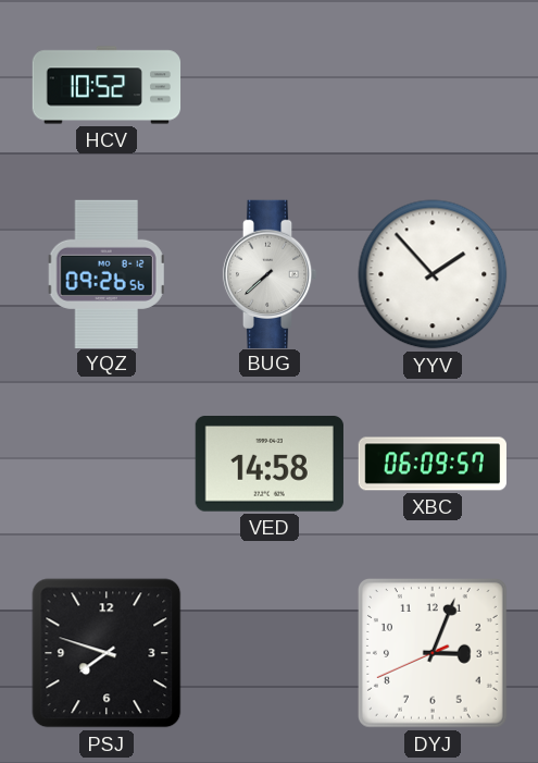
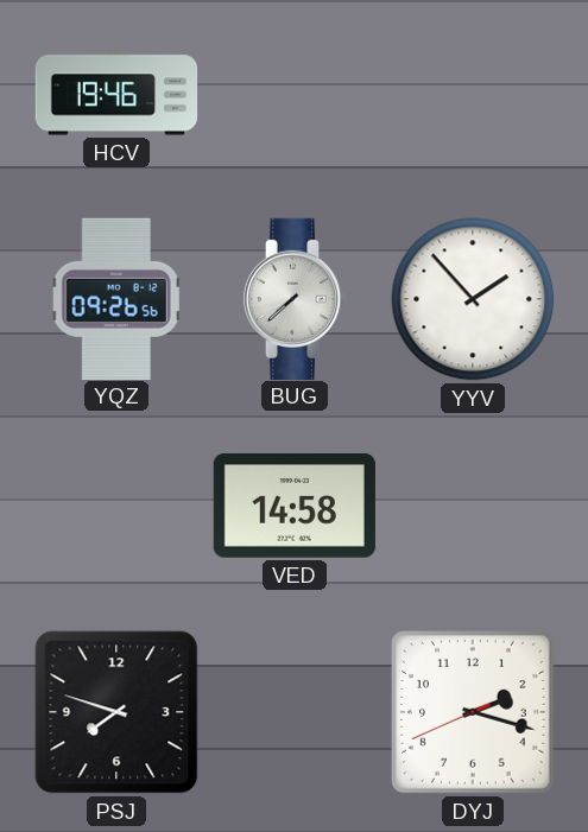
HCV: 10:52 -> 19:46 (116, 93)
XBC: 06:09 -> none (431, 464)
DYJ: 3:03 -> 2:17 (473, 712)
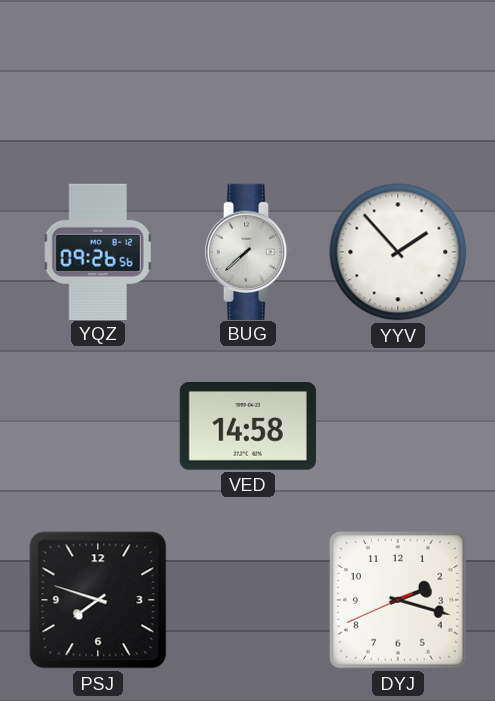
HCV: 19:46 -> none (116, 93)
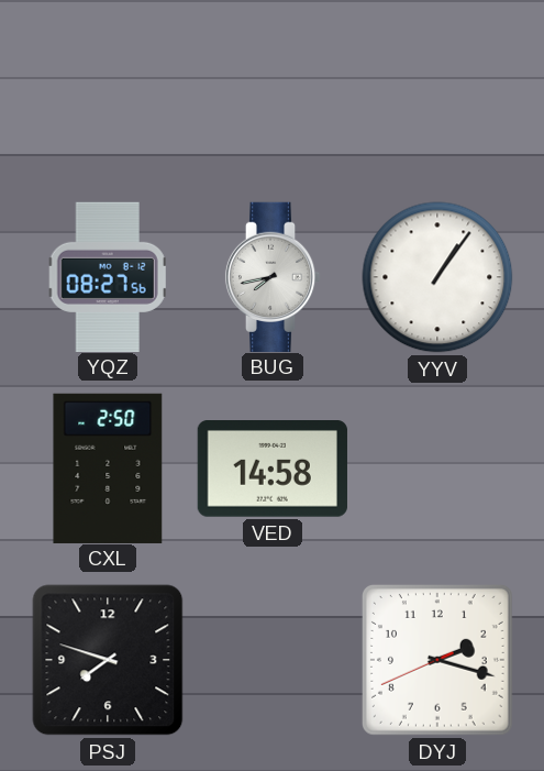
YQZ: 09:26 -> 08:27 (108, 276)
BUG: 7:38 -> 7:43 (273, 276)
YYV: 1:53 -> 1:06 (437, 277)
CXL: none -> 2:50 (108, 467)
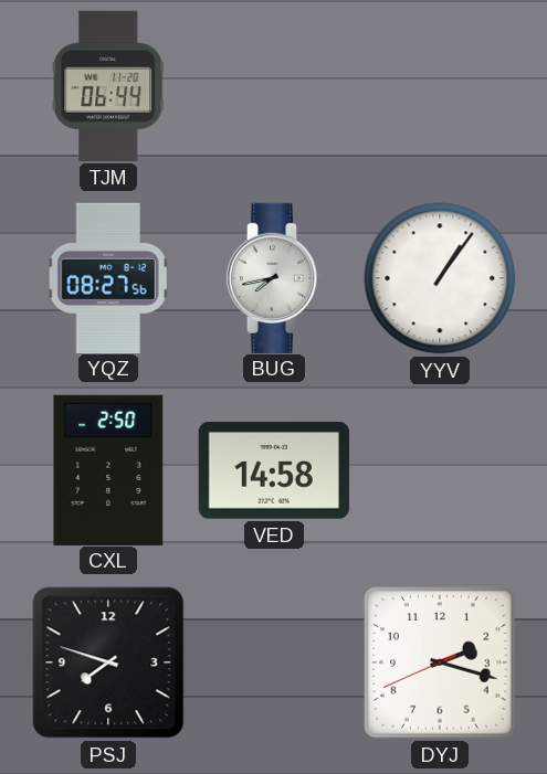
TJM: none -> 06:44 (108, 86)
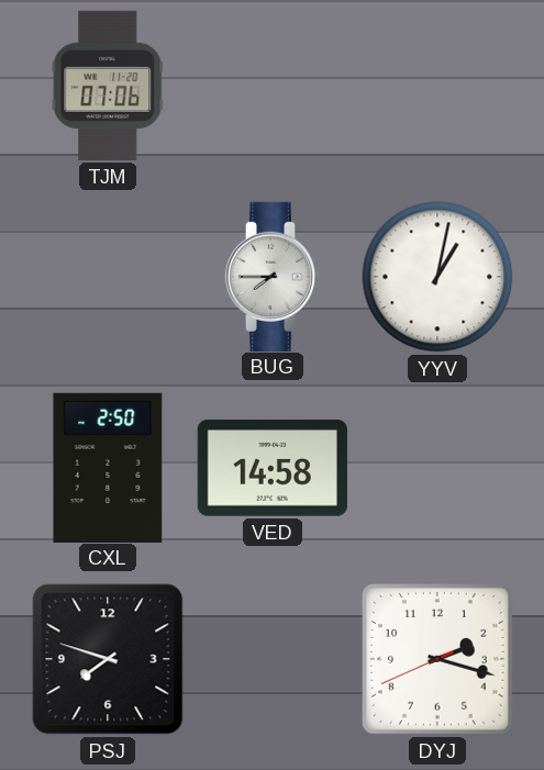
TJM: 06:44 -> 07:06 (108, 86)
YQZ: 08:27 -> none (108, 277)
BUG: 7:43 -> 7:45 (273, 276)
YYV: 1:06 -> 1:02 (437, 277)
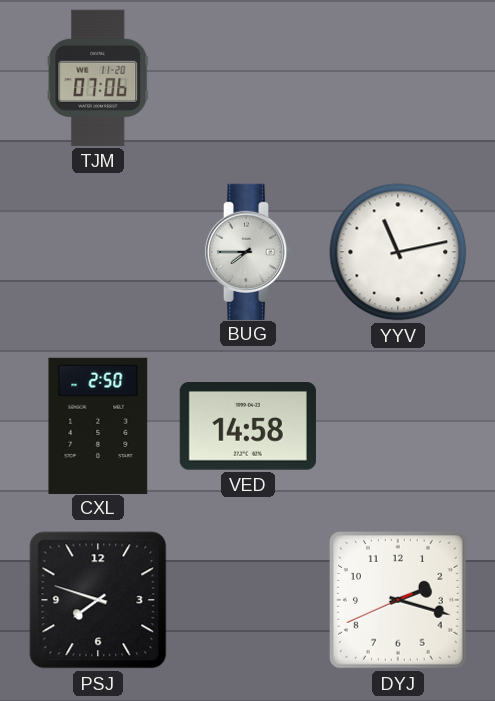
YYV: 1:02 -> 11:13 (398, 252)
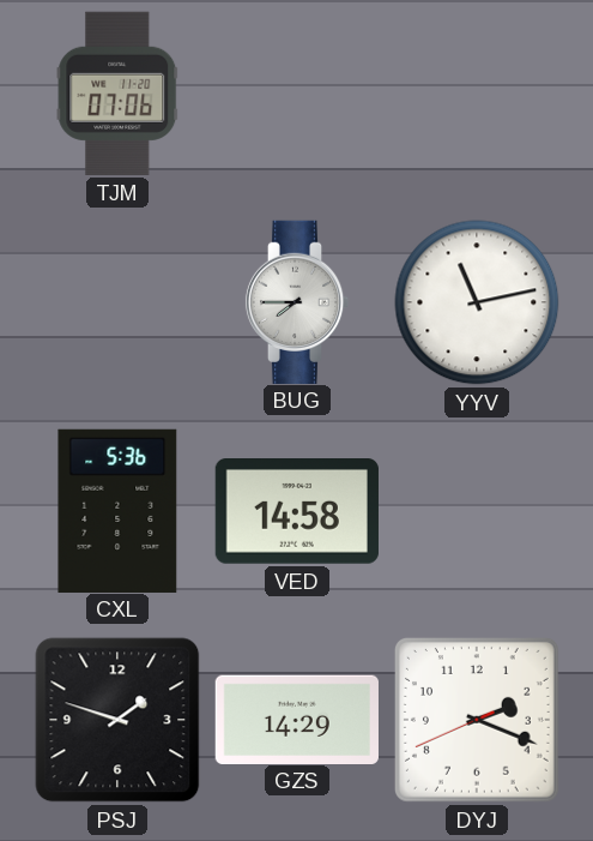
CXL: 2:50 -> 5:36 (117, 510)
PSJ: 7:48 -> 1:48 (117, 720)
GZS: none -> 14:29 (297, 719)
DYJ: 2:17 -> 2:18 (477, 720)
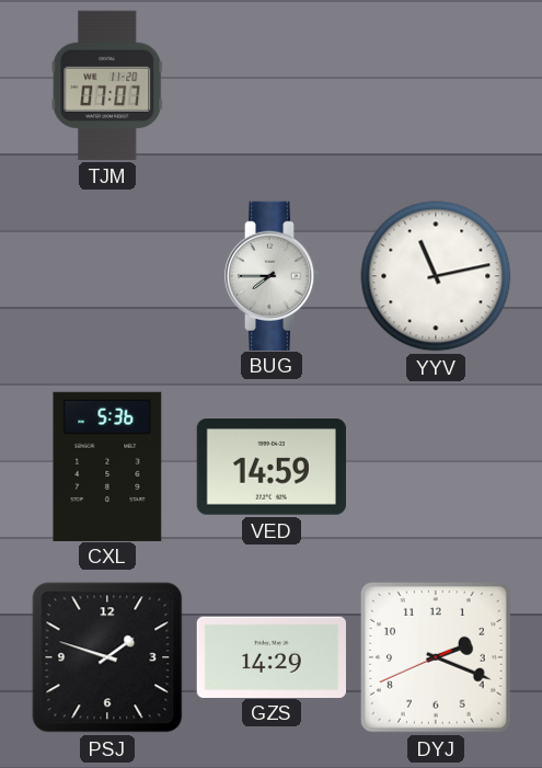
TJM: 07:06 -> 07:07 (107, 85)
VED: 14:58 -> 14:59 (272, 468)
